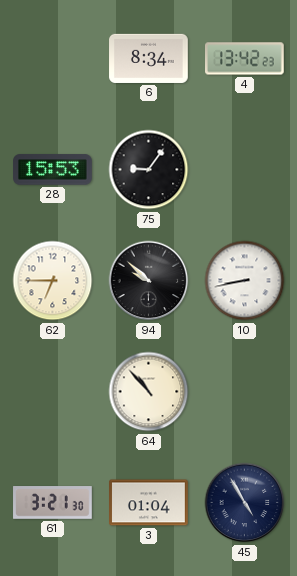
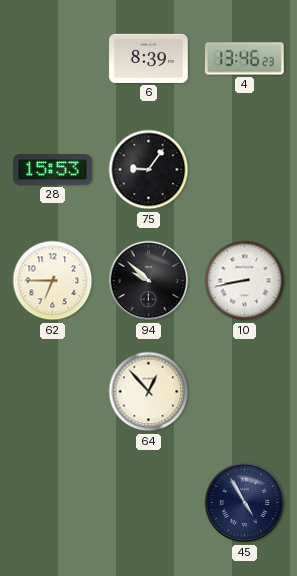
6: 8:34 -> 8:39 (149, 58)
4: 13:42 -> 13:46 (245, 59)
64: 10:53 -> 12:53 (149, 392)
61: 3:21 -> none (53, 503)
3: 01:04 -> none (149, 503)
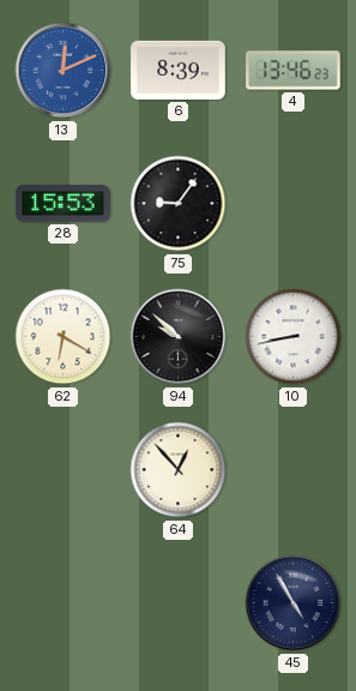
13: none -> 12:11 (64, 71)
62: 6:45 -> 6:20 (64, 337)
